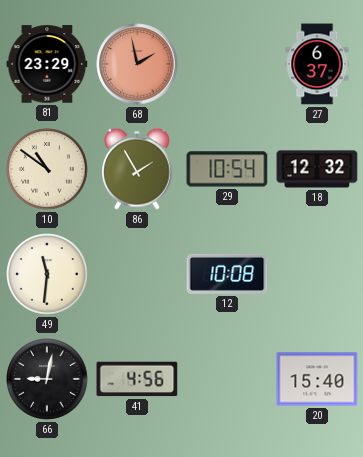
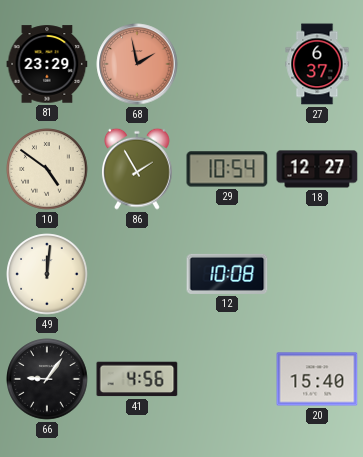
10: 10:51 -> 4:51 (47, 169)
18: 12:32 -> 12:27 (317, 169)
49: 11:31 -> 12:01 (47, 274)
66: 9:02 -> 9:06 (47, 379)
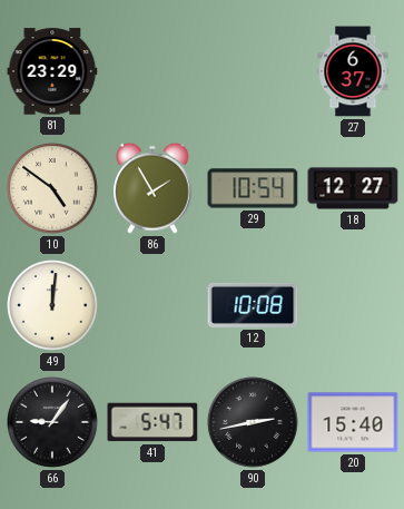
68: 1:58 -> none (137, 64)
41: 4:56 -> 5:47 (152, 422)
90: none -> 2:43 (253, 422)
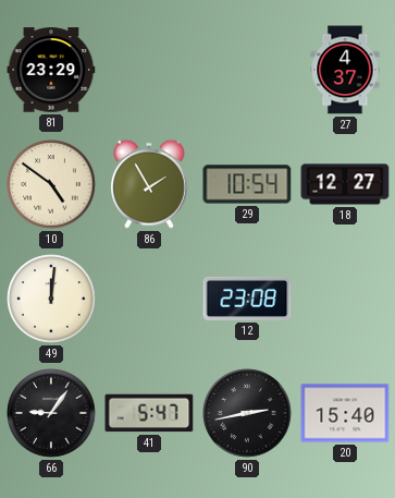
27: 6:37 -> 4:37 (345, 70)
12: 10:08 -> 23:08 (247, 299)
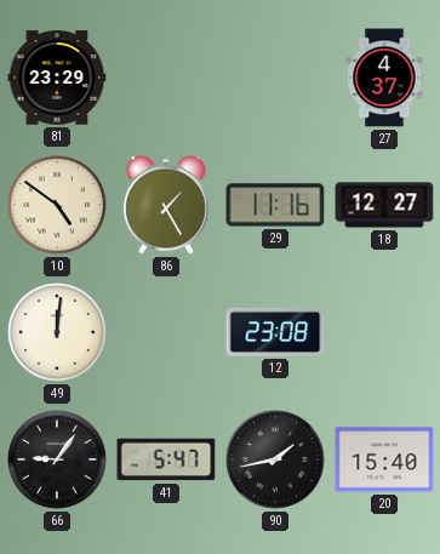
86: 1:55 -> 1:25 (167, 205)
29: 10:54 -> 11:16 (275, 205)
90: 2:43 -> 1:43 (275, 459)
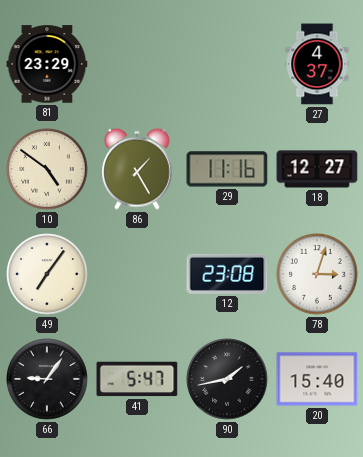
49: 12:01 -> 7:06 (47, 274)
78: none -> 3:03 (317, 274)
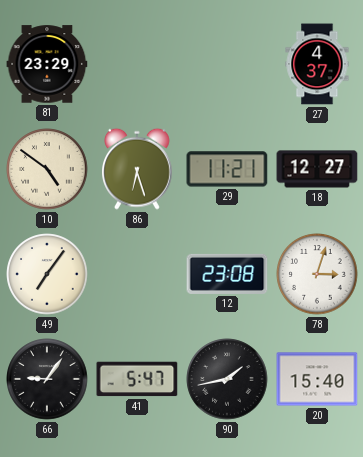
86: 1:25 -> 6:27 (138, 169)
29: 11:16 -> 11:21 (227, 169)
